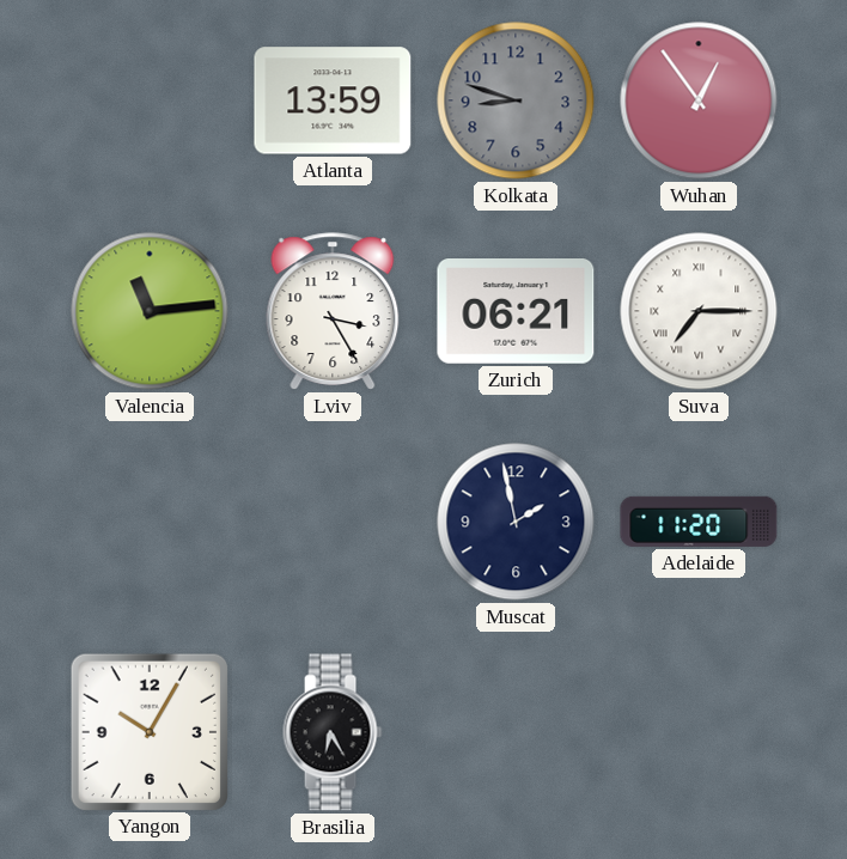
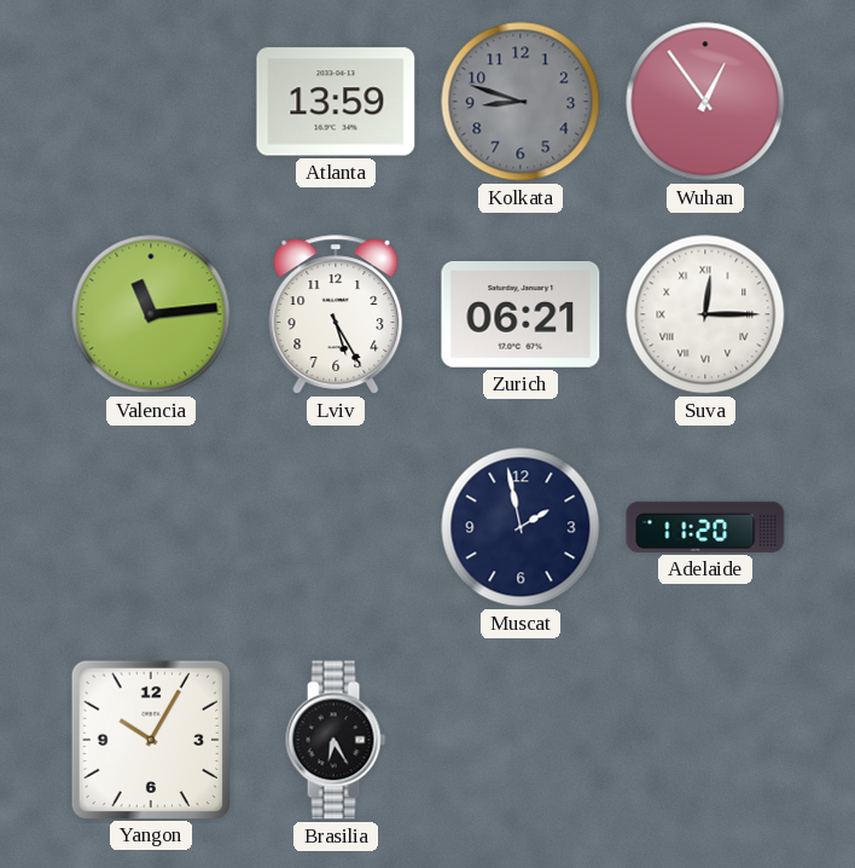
Lviv: 3:25 -> 5:25 (336, 314)
Suva: 7:15 -> 12:15 (705, 314)
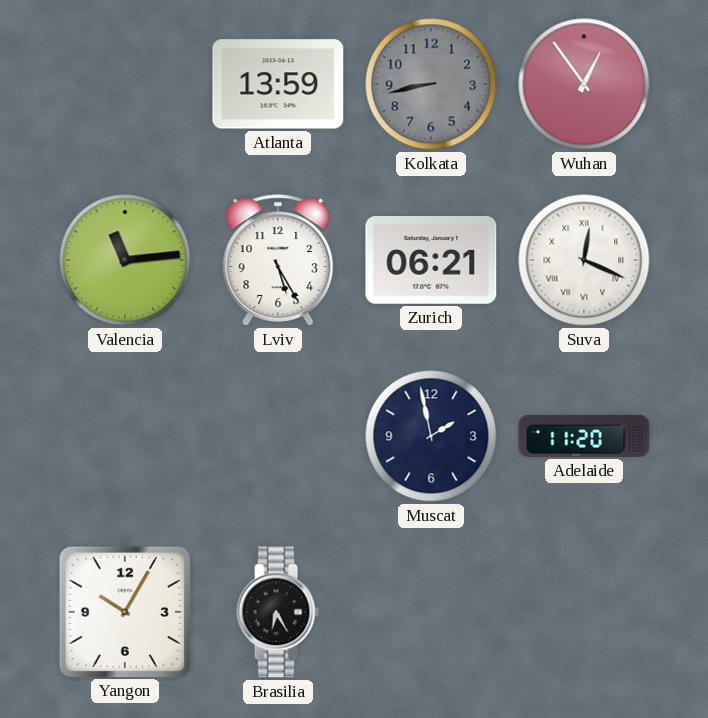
Kolkata: 8:48 -> 8:43 (431, 84)
Suva: 12:15 -> 12:19 (584, 260)
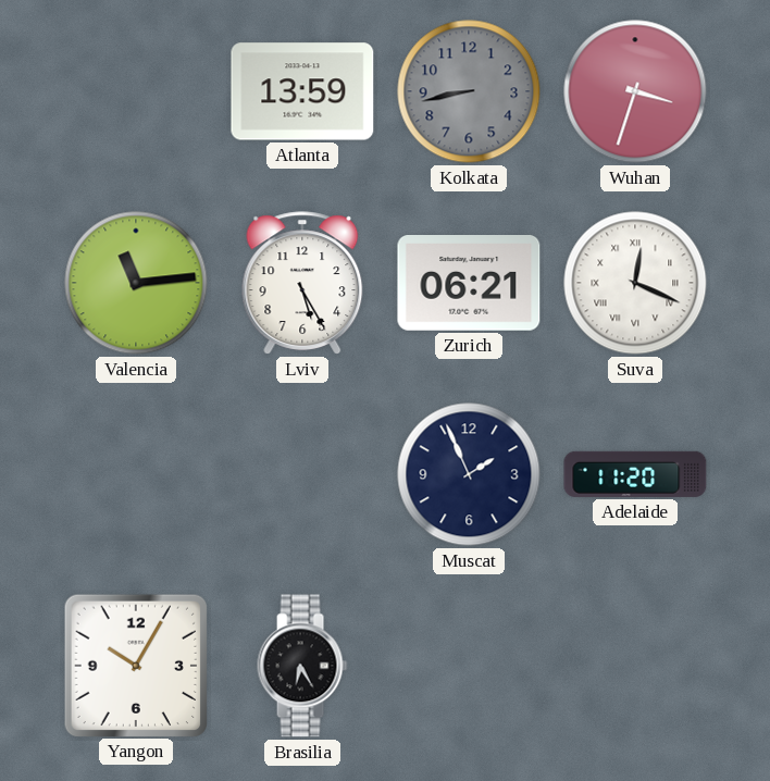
Wuhan: 12:54 -> 3:33 (635, 91)
Muscat: 1:58 -> 1:56 (469, 474)
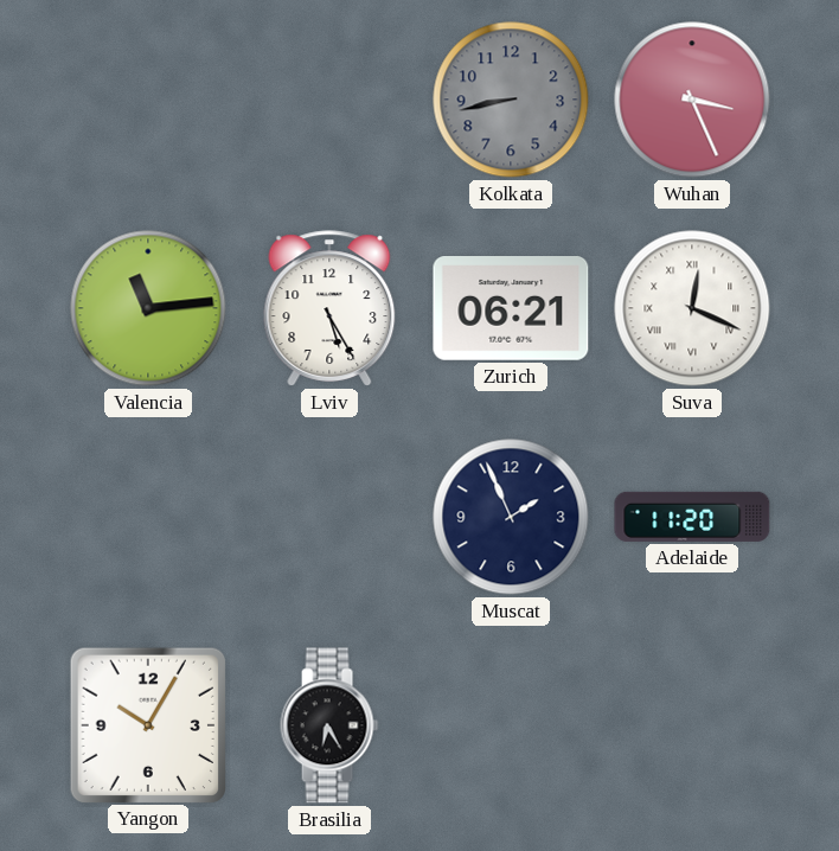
Atlanta: 13:59 -> none (302, 91)
Wuhan: 3:33 -> 3:26 (692, 100)
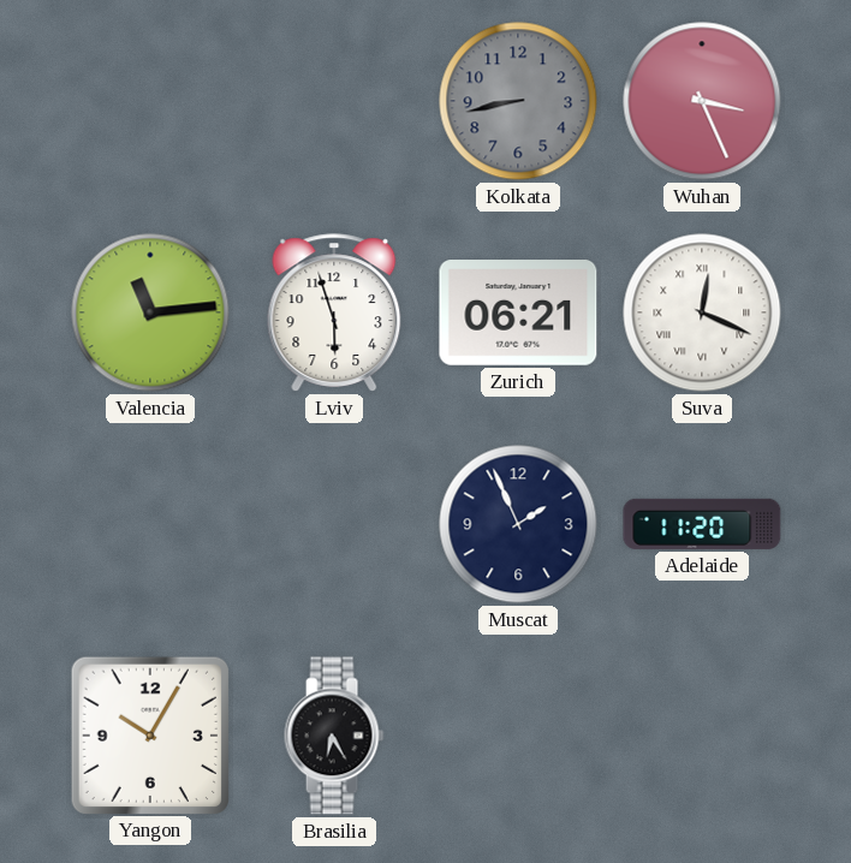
Lviv: 5:25 -> 5:57 (334, 313)
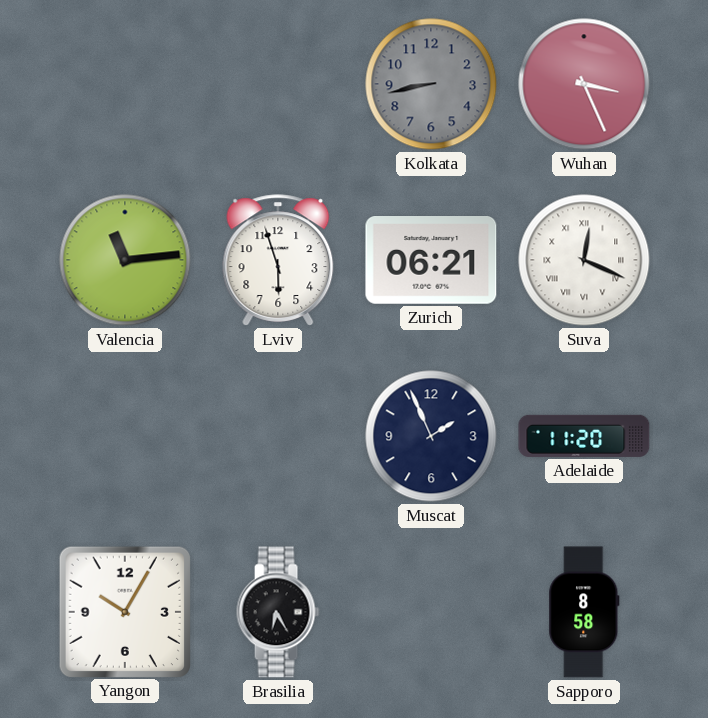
Sapporo: none -> 8:58 (584, 612)
